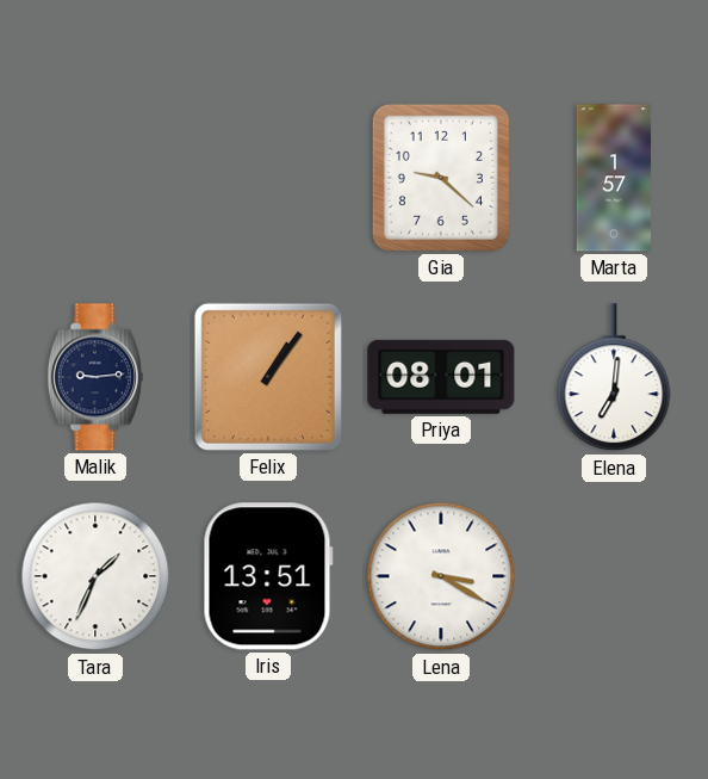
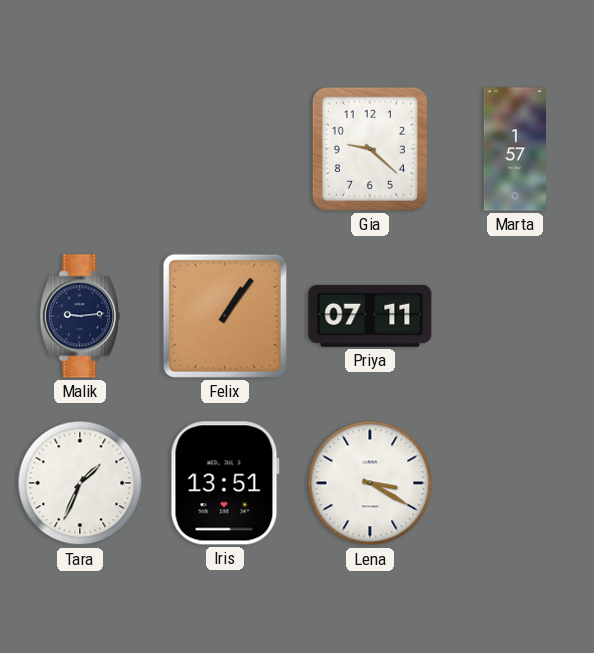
Priya: 08:01 -> 07:11 (370, 316)
Elena: 7:01 -> none (614, 378)
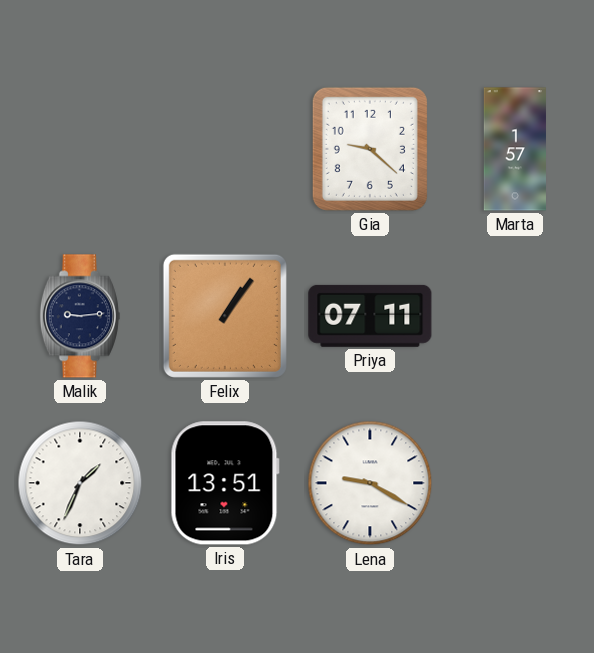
Lena: 3:20 -> 9:20 (370, 483)
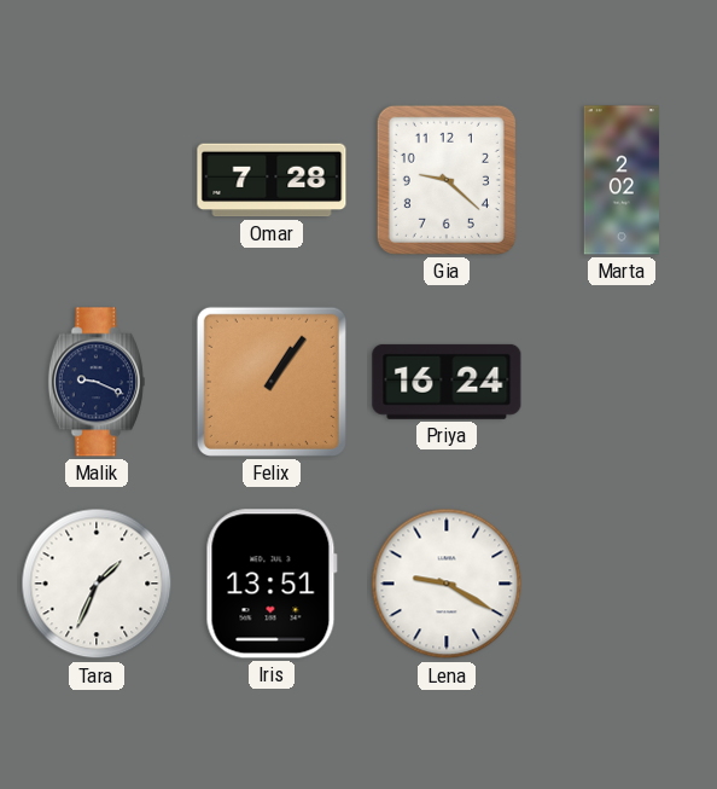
Omar: none -> 7:28 (272, 180)
Marta: 1:57 -> 2:02 (620, 180)
Malik: 9:14 -> 9:19 (97, 382)
Priya: 07:11 -> 16:24 (447, 382)
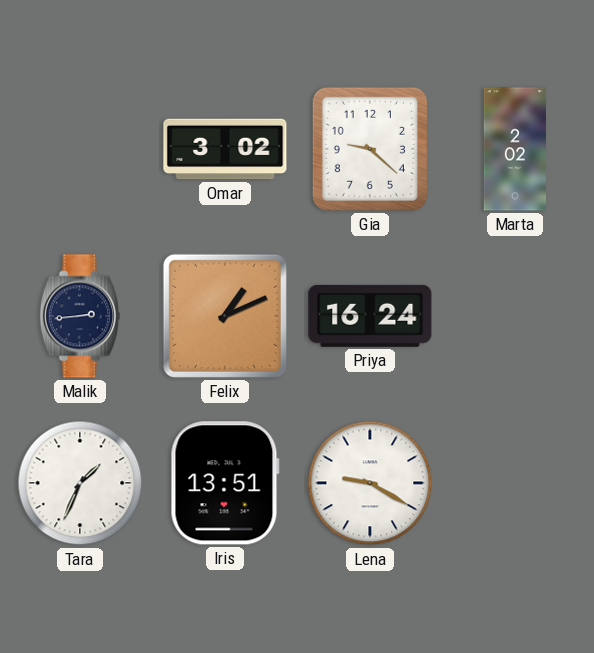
Omar: 7:28 -> 3:02 (225, 149)
Malik: 9:19 -> 2:44 (80, 316)
Felix: 1:06 -> 1:11 (225, 316)
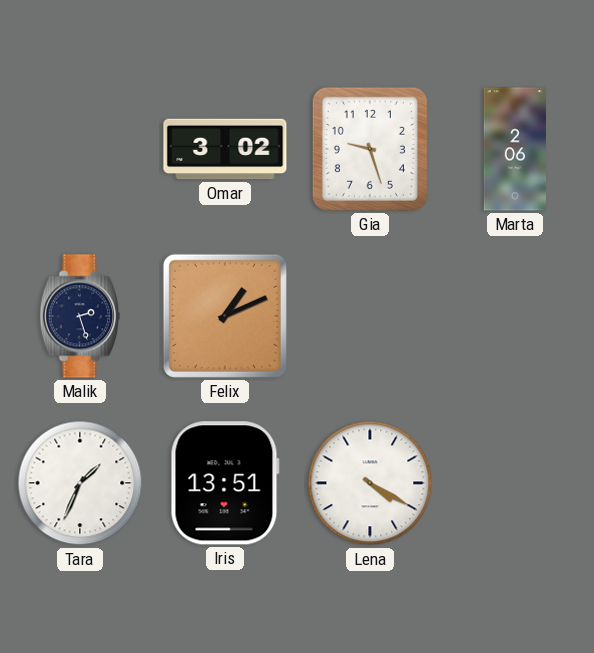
Gia: 9:22 -> 9:27 (370, 149)
Marta: 2:02 -> 2:06 (514, 149)
Malik: 2:44 -> 2:27 (80, 316)
Priya: 16:24 -> none (370, 316)
Lena: 9:20 -> 4:20 (370, 483)
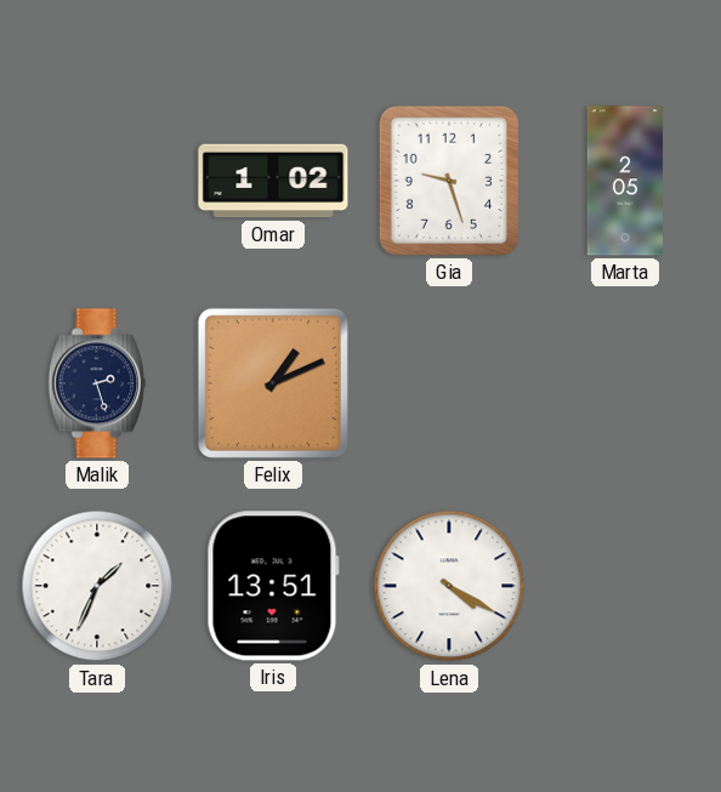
Omar: 3:02 -> 1:02 (273, 181)
Marta: 2:06 -> 2:05 (624, 181)
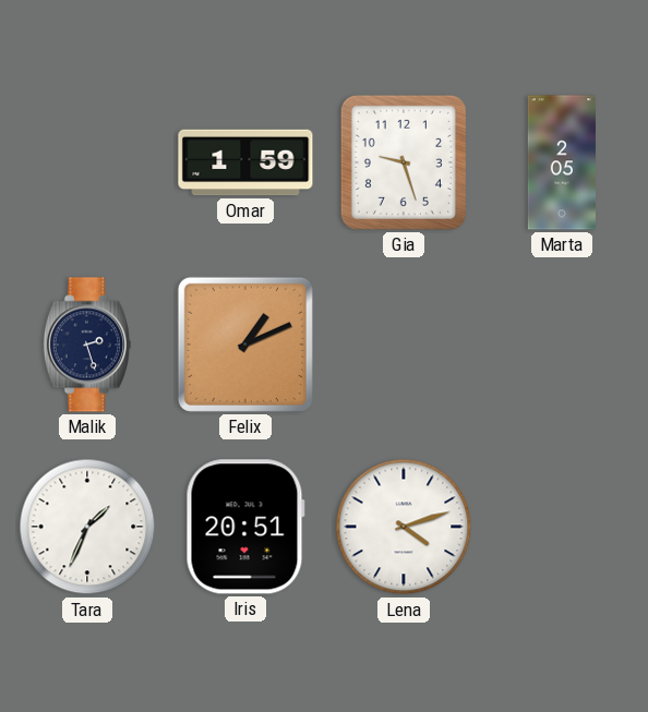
Omar: 1:02 -> 1:59 (245, 162)
Iris: 13:51 -> 20:51 (245, 527)
Lena: 4:20 -> 4:12 (404, 527)
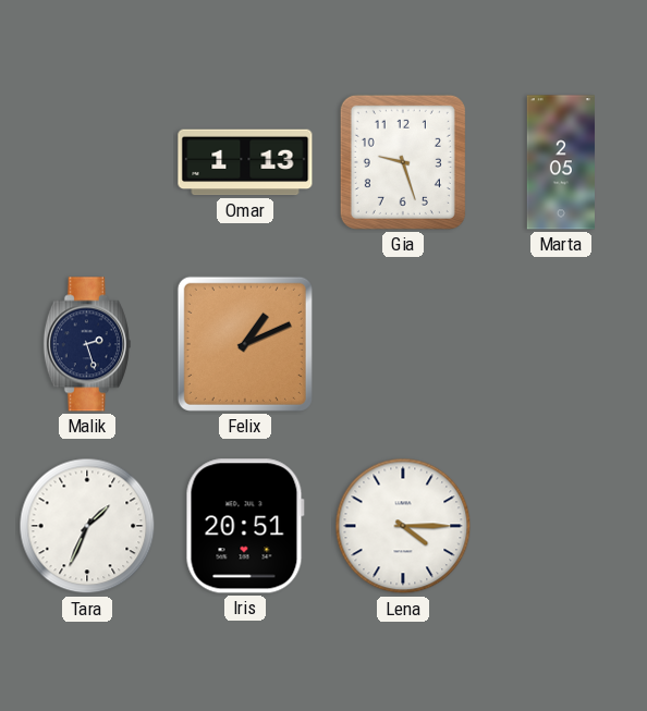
Omar: 1:59 -> 1:13 (245, 162)
Lena: 4:12 -> 4:15 (403, 526)
